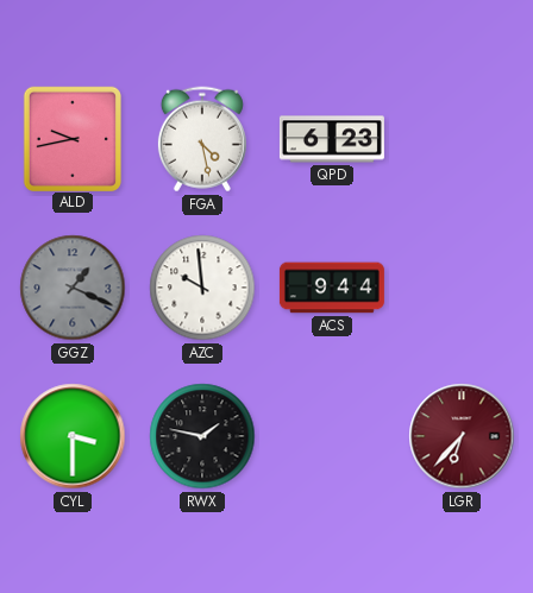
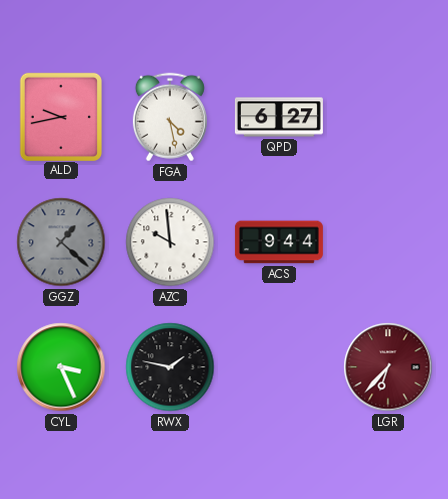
QPD: 6:23 -> 6:27 (279, 117)
GGZ: 1:19 -> 1:22 (61, 242)
CYL: 3:30 -> 3:26 (61, 367)
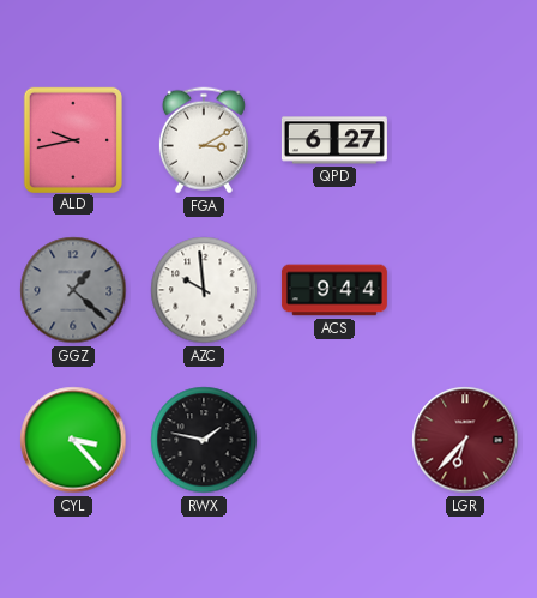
FGA: 4:28 -> 3:10 (204, 140)
CYL: 3:26 -> 3:23 (73, 440)
